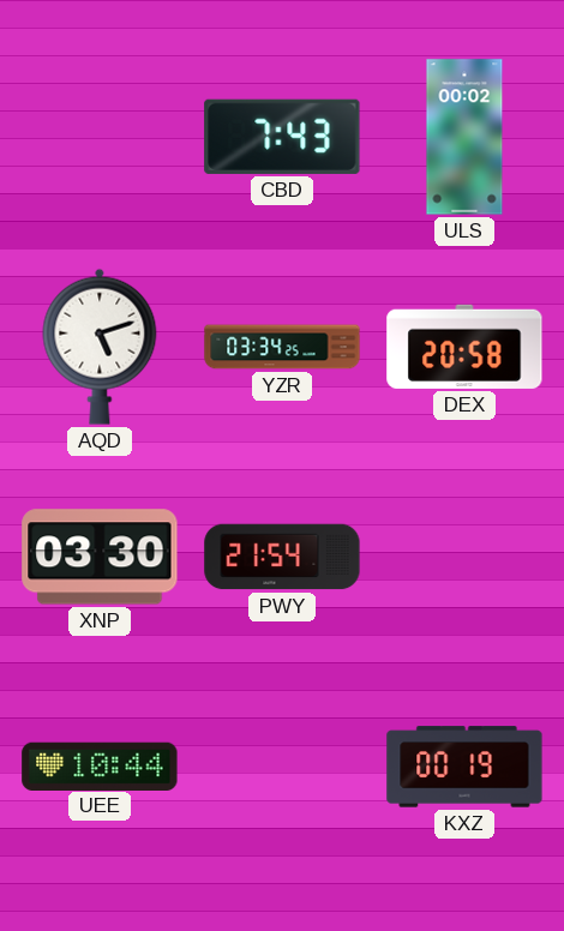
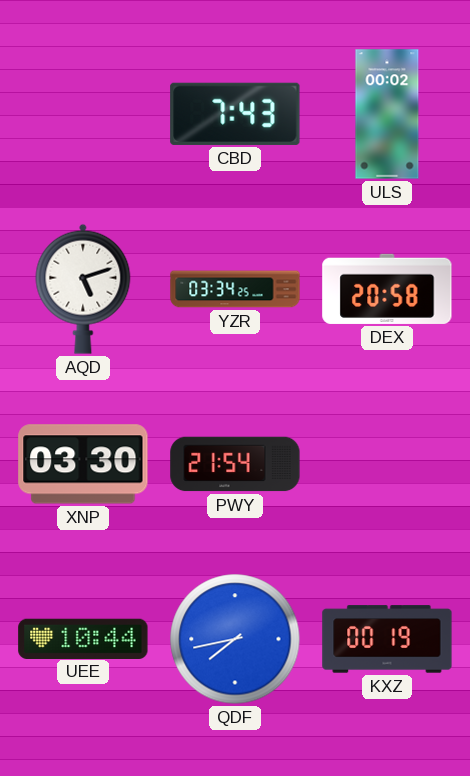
QDF: none -> 7:43 (235, 639)
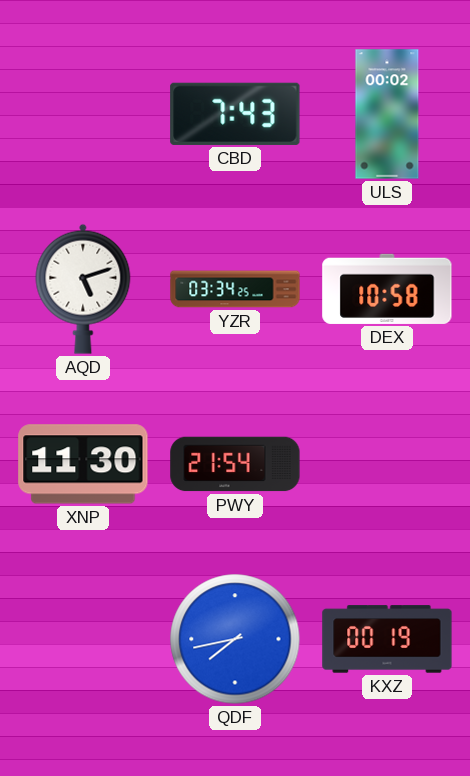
DEX: 20:58 -> 10:58 (387, 289)
XNP: 03:30 -> 11:30 (83, 464)
UEE: 10:44 -> none (83, 638)
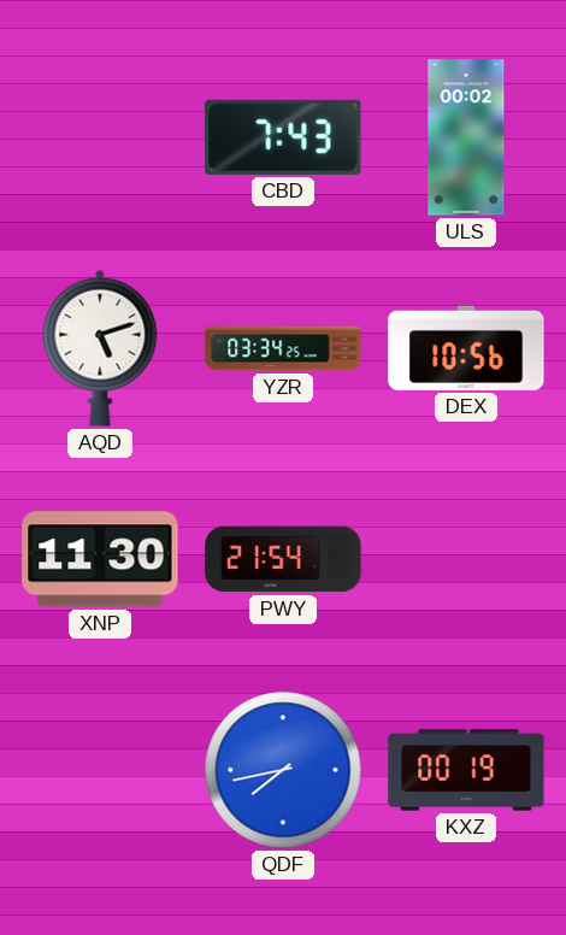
DEX: 10:58 -> 10:56 (466, 348)
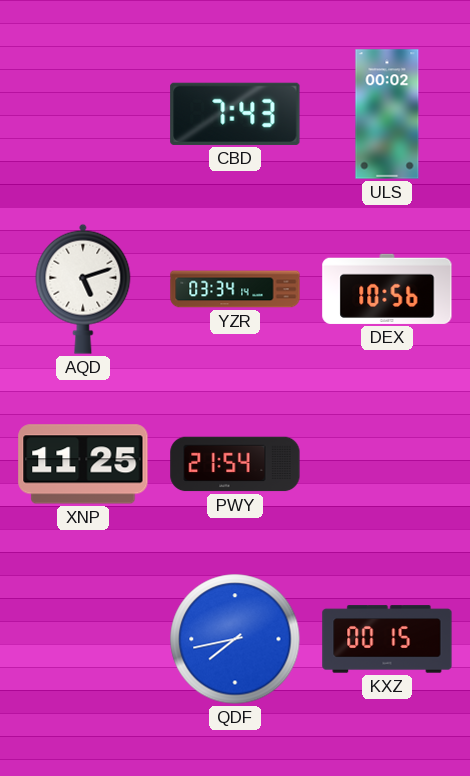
YZR: 03:34:25 -> 03:34:14 (235, 289)
XNP: 11:30 -> 11:25 (83, 464)
KXZ: 00:19 -> 00:15 (387, 639)
